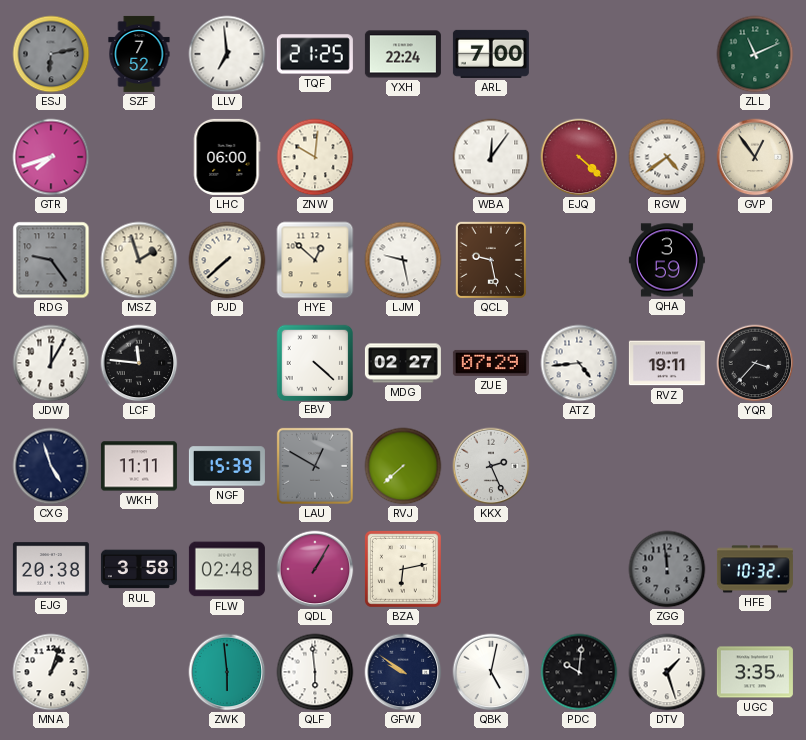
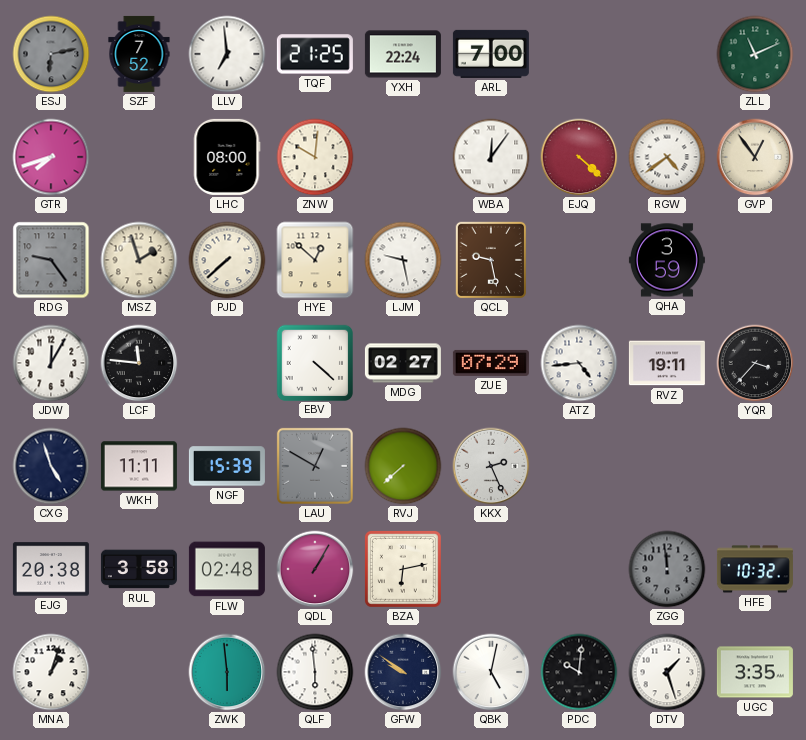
LHC: 06:00 -> 08:00 (227, 157)
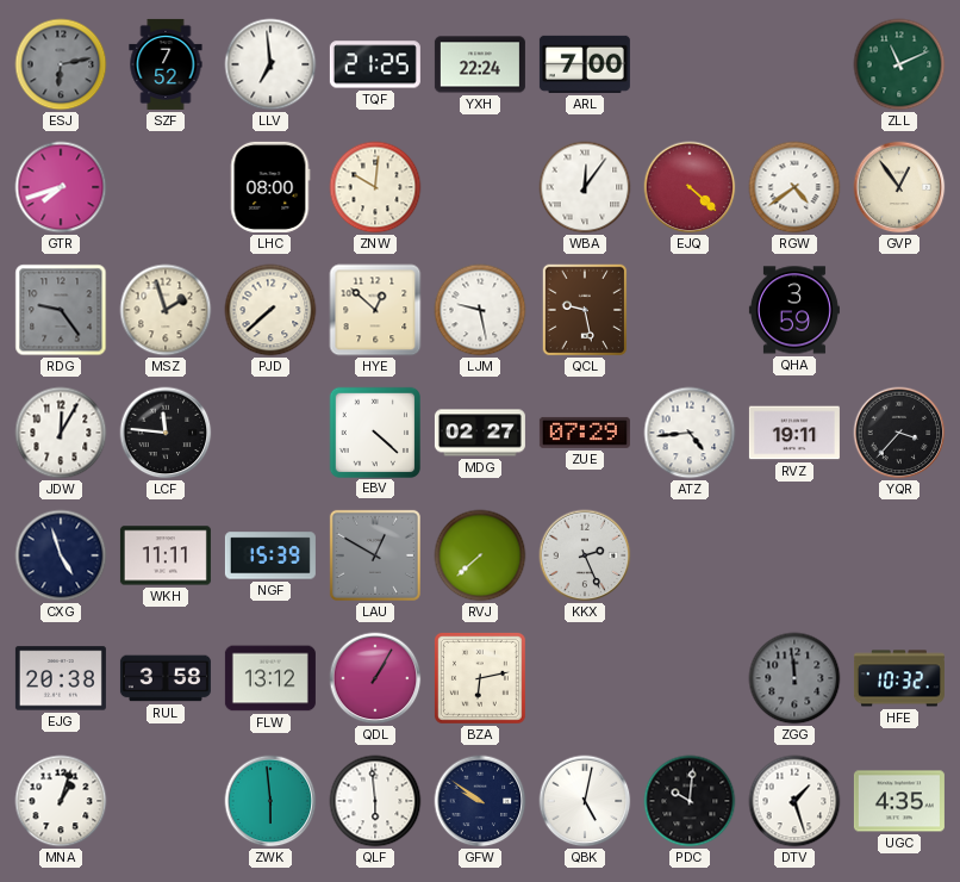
FLW: 02:48 -> 13:12 (270, 678)
UGC: 3:35 -> 4:35 (899, 801)
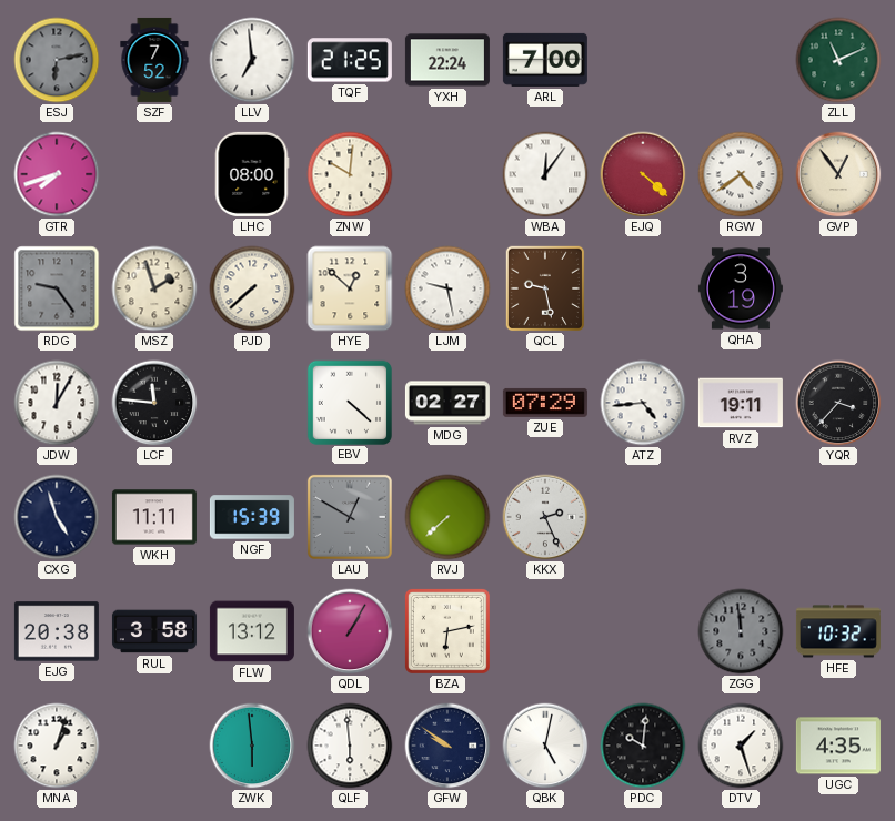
QHA: 3:59 -> 3:19 (741, 288)
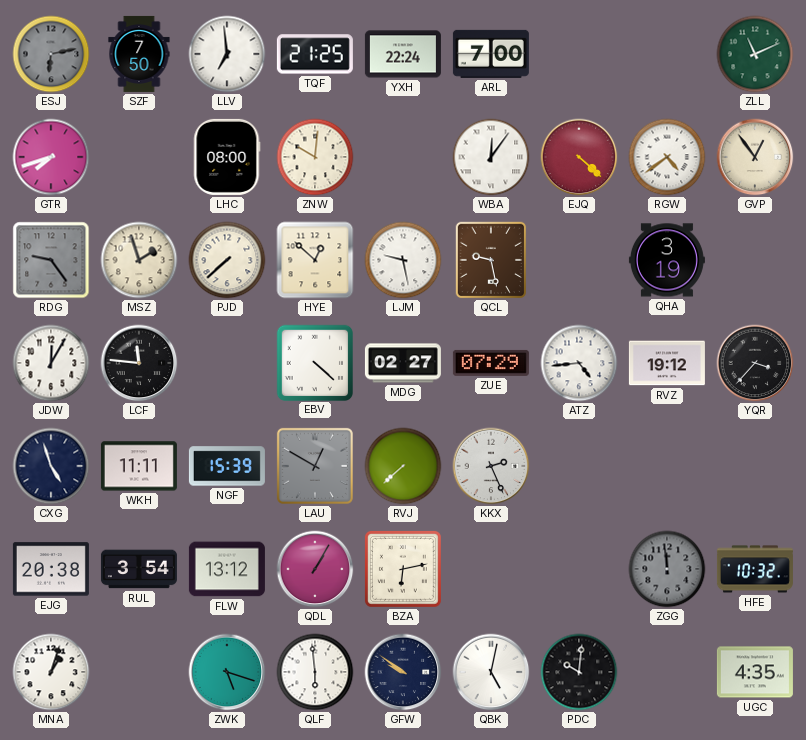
SZF: 7:52 -> 7:50 (139, 54)
RVZ: 19:11 -> 19:12 (667, 363)
RUL: 3:58 -> 3:54 (139, 569)
ZWK: 5:59 -> 5:18 (227, 672)
DTV: 1:27 -> none (741, 746)
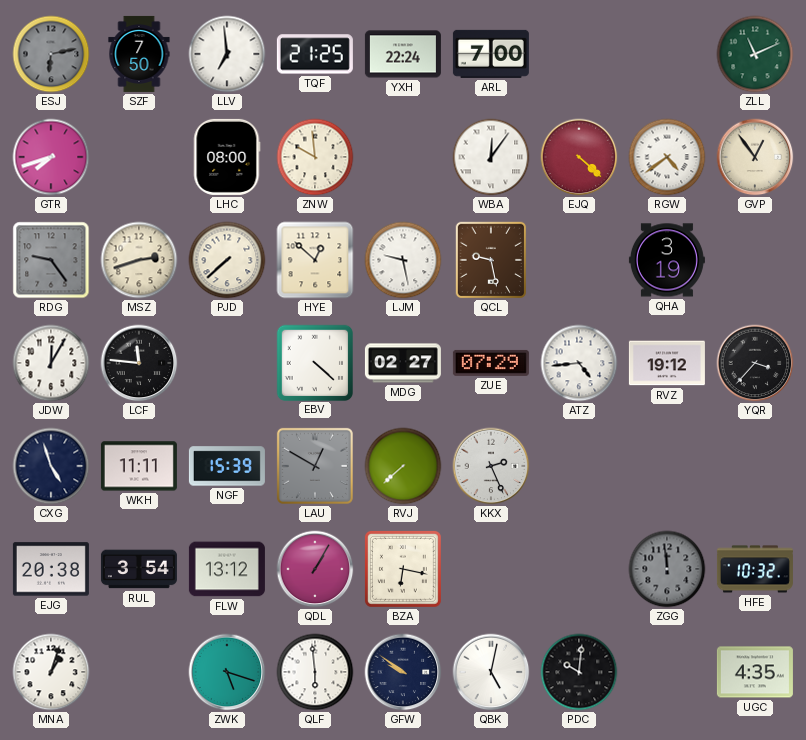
ZNW: 10:01 -> 9:59 (315, 157)
MSZ: 1:57 -> 2:42 (139, 260)
BZA: 6:13 -> 6:17 (403, 569)
